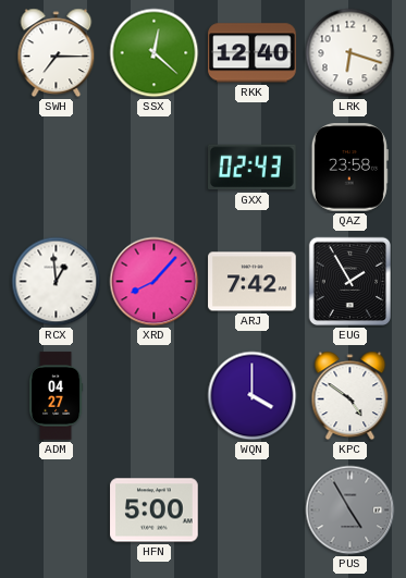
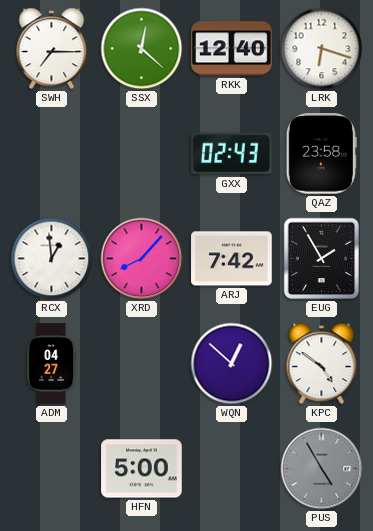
WQN: 4:00 -> 12:52 (232, 364)
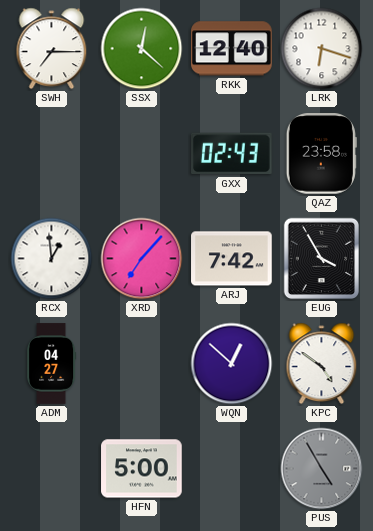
XRD: 8:07 -> 7:07 (142, 259)
EUG: 1:55 -> 3:55 (321, 259)
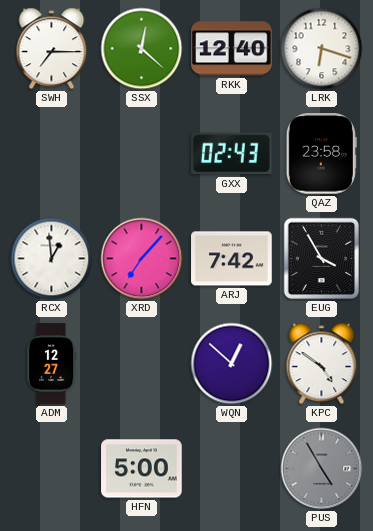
ADM: 04:27 -> 12:27 (51, 364)
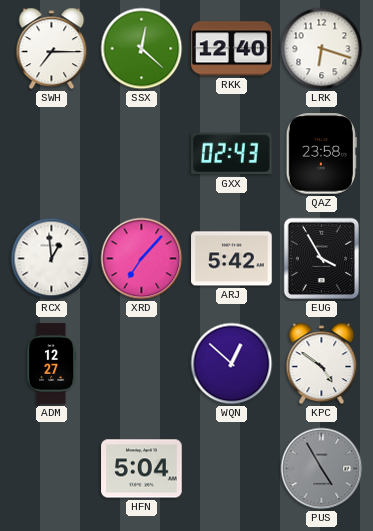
ARJ: 7:42 -> 5:42 (232, 259)
HFN: 5:00 -> 5:04 (142, 469)
